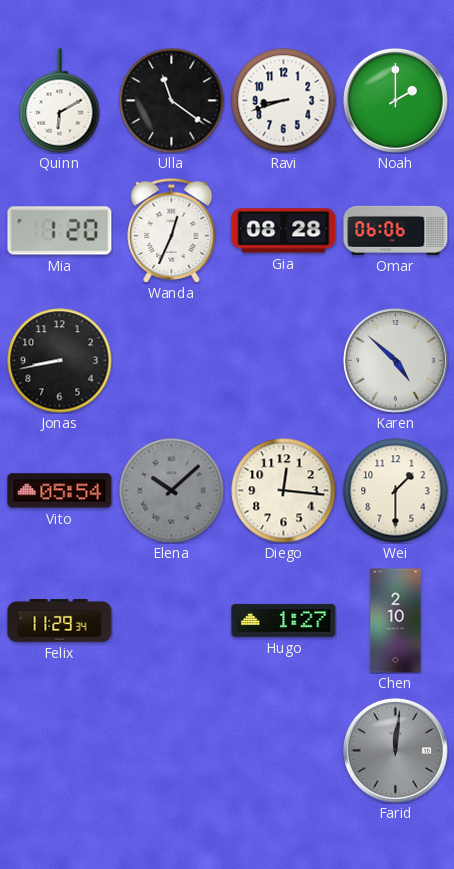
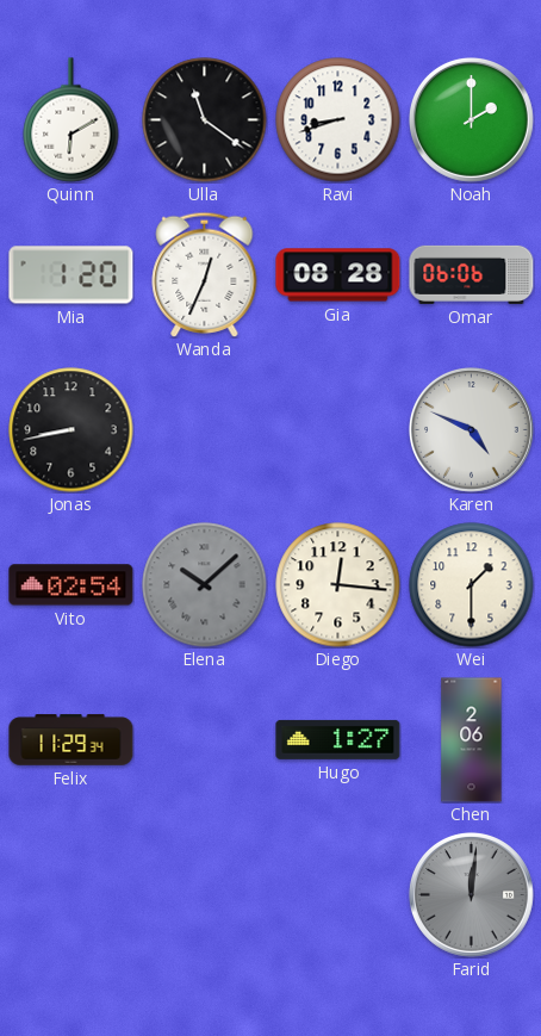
Karen: 4:52 -> 4:49 (472, 430)
Vito: 05:54 -> 02:54 (71, 585)
Chen: 2:10 -> 2:06 (472, 740)
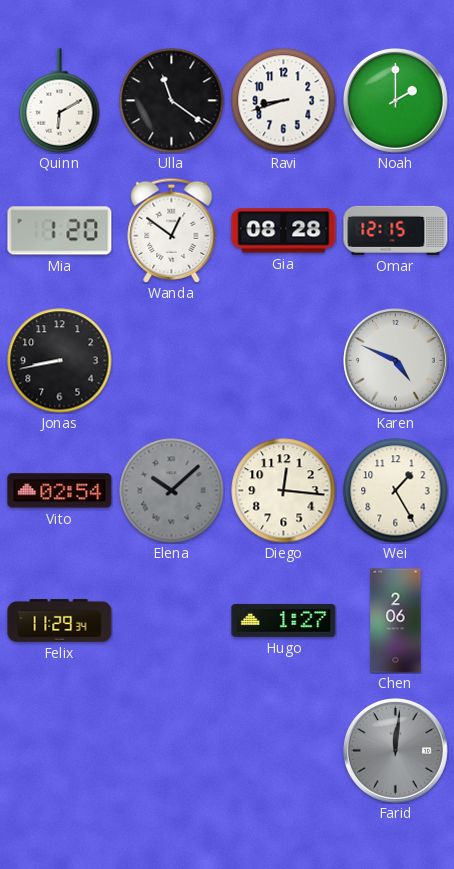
Wanda: 12:34 -> 12:51 (172, 230)
Omar: 06:06 -> 12:15 (396, 230)
Wei: 1:30 -> 1:25 (396, 491)
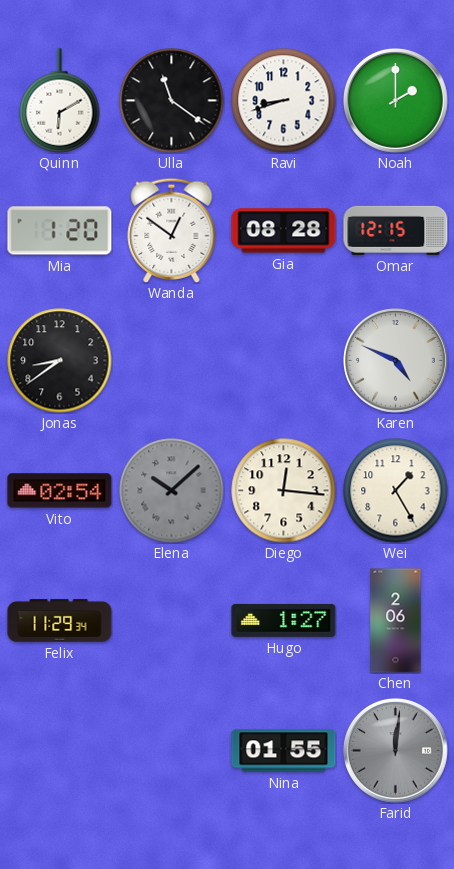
Jonas: 8:43 -> 8:39 (60, 361)
Nina: none -> 01:55 (284, 751)
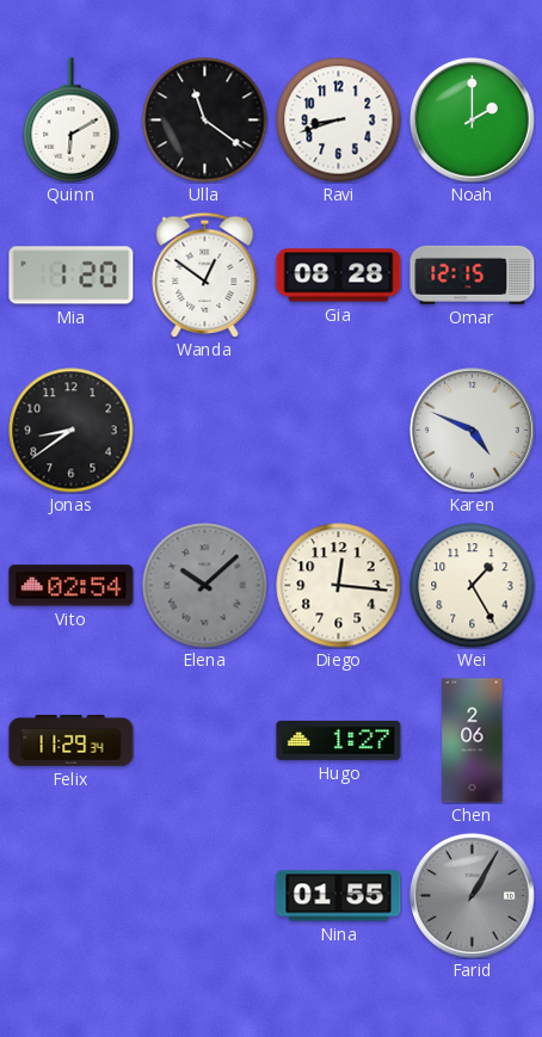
Farid: 12:01 -> 1:05 (473, 896)
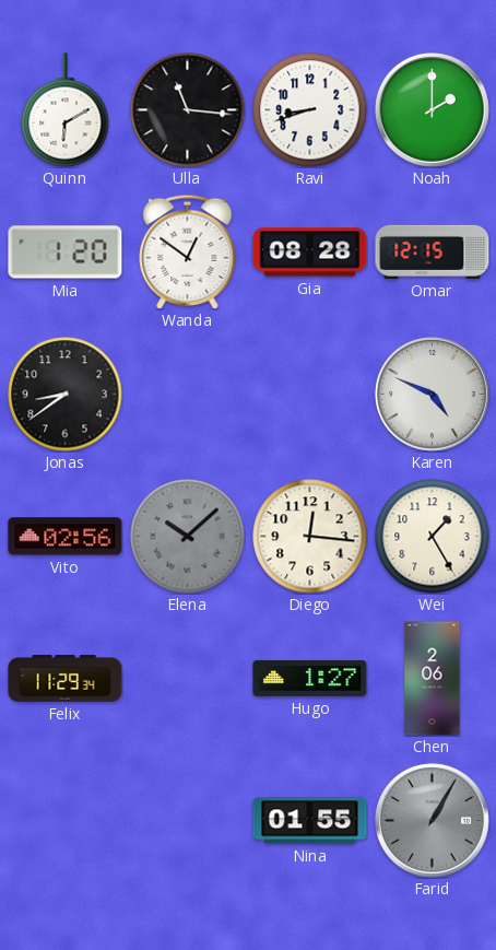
Ulla: 11:21 -> 11:16 (188, 110)
Vito: 02:54 -> 02:56 (66, 537)
